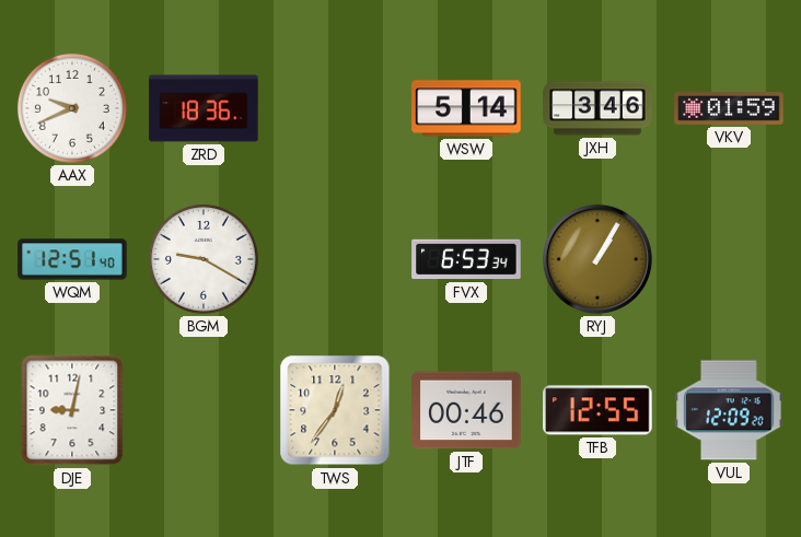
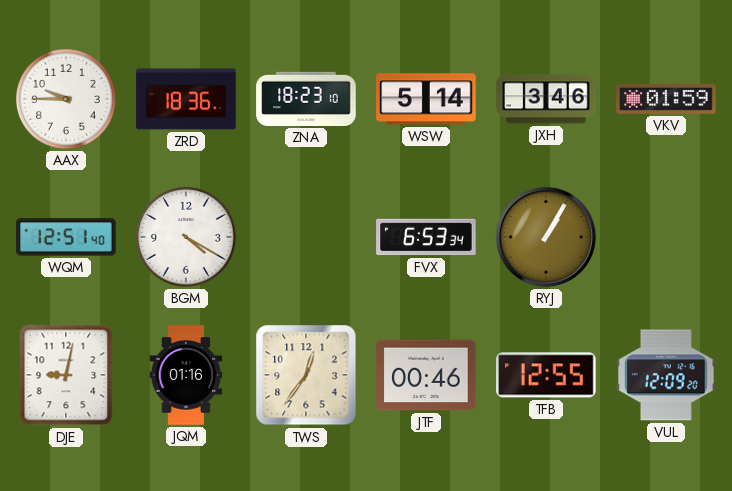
AAX: 9:41 -> 9:45 (66, 99)
ZNA: none -> 18:23 (306, 99)
BGM: 9:20 -> 4:20 (186, 237)
JQM: none -> 01:16 (186, 375)
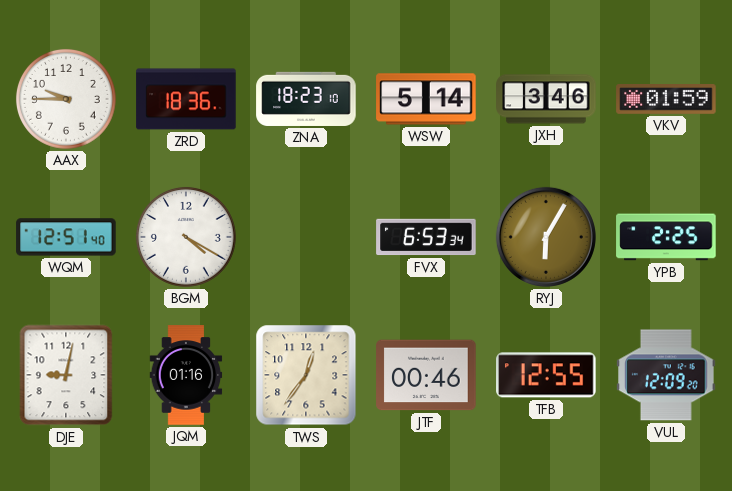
RYJ: 1:05 -> 6:05 (546, 237)
YPB: none -> 2:25 (666, 237)
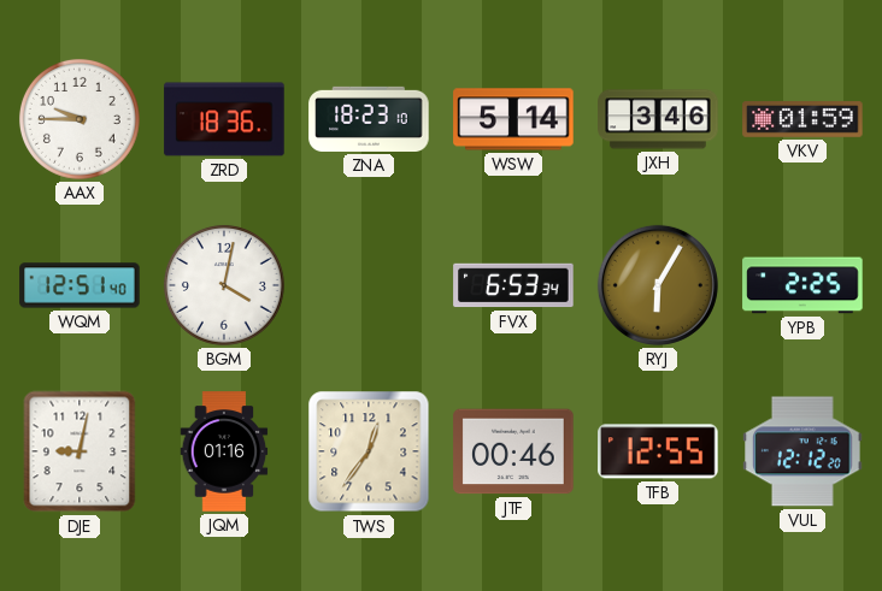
BGM: 4:20 -> 4:02 (224, 285)
VUL: 12:09 -> 12:12 (802, 451)
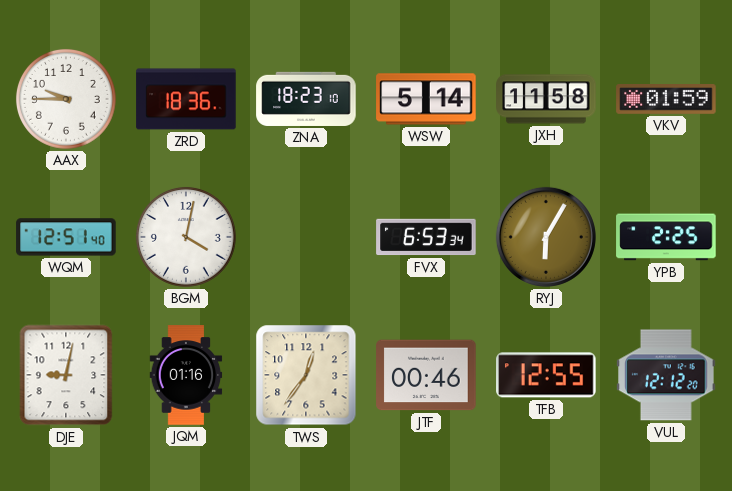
JXH: 3:46 -> 11:58 (546, 99)
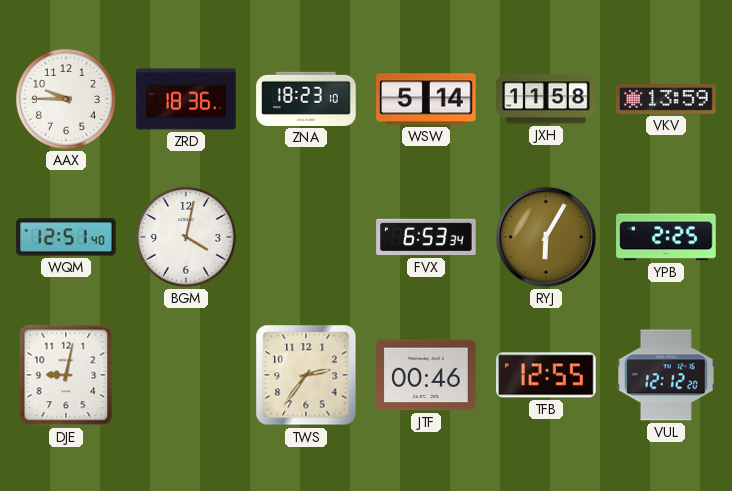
VKV: 01:59 -> 13:59 (666, 100)
JQM: 01:16 -> none (186, 375)
TWS: 12:36 -> 2:36 (306, 375)
